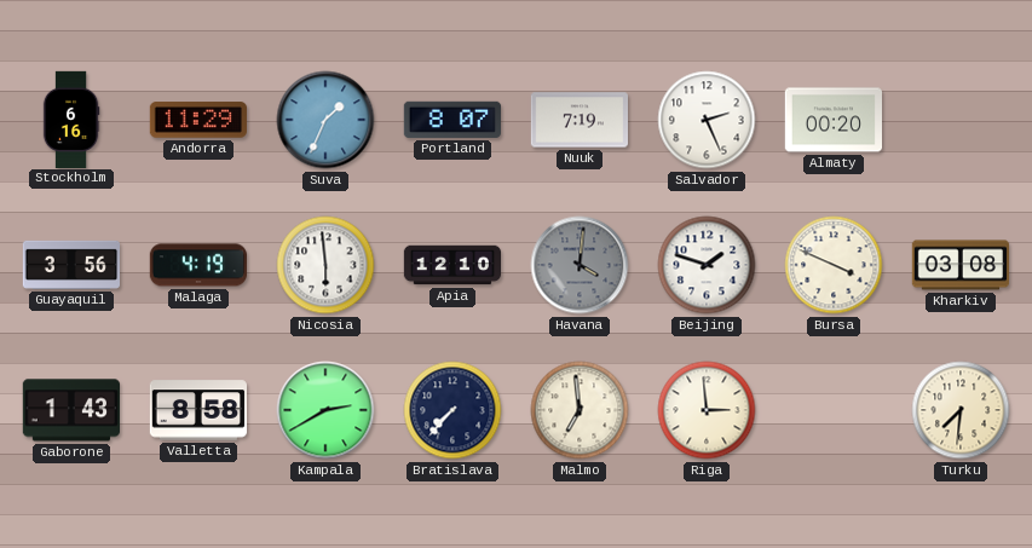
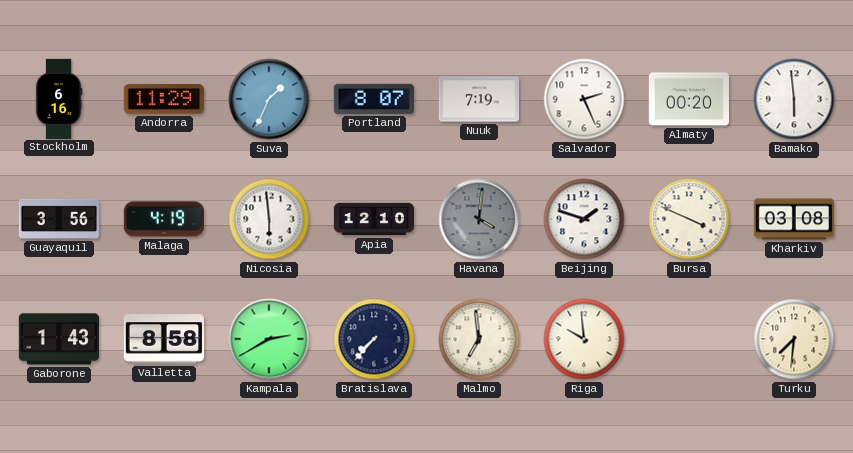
Bamako: none -> 5:59 (794, 99)
Riga: 2:59 -> 9:59 (584, 339)
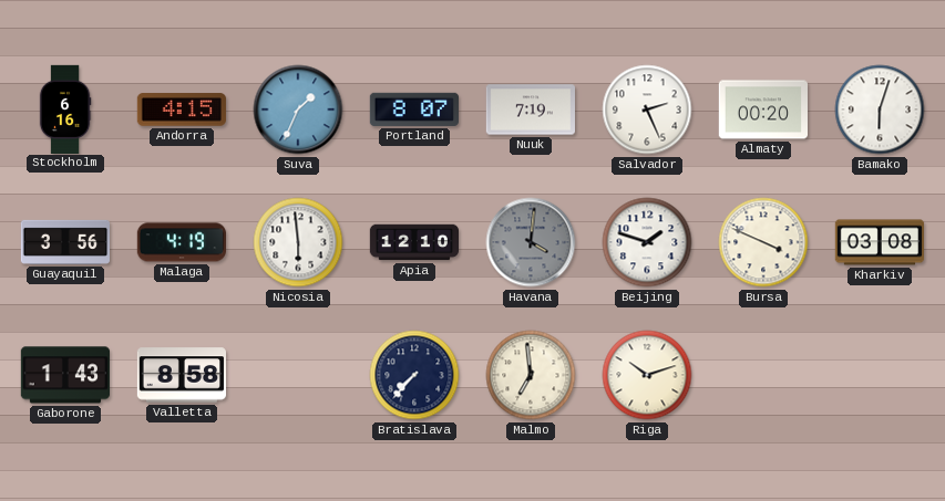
Andorra: 11:29 -> 4:15 (182, 109)
Bamako: 5:59 -> 6:03 (880, 109)
Kampala: 2:40 -> none (269, 339)
Riga: 9:59 -> 10:12 (647, 375)
Turku: 7:31 -> none (794, 339)
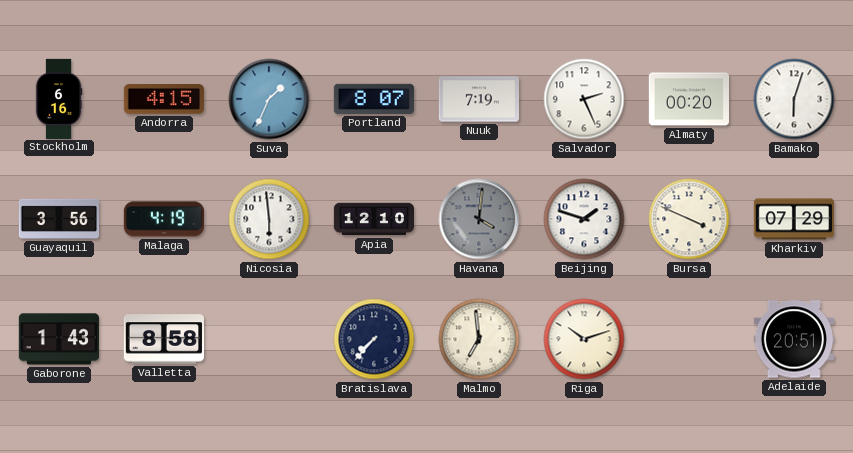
Kharkiv: 03:08 -> 07:29 (793, 219)
Adelaide: none -> 20:51 (793, 339)
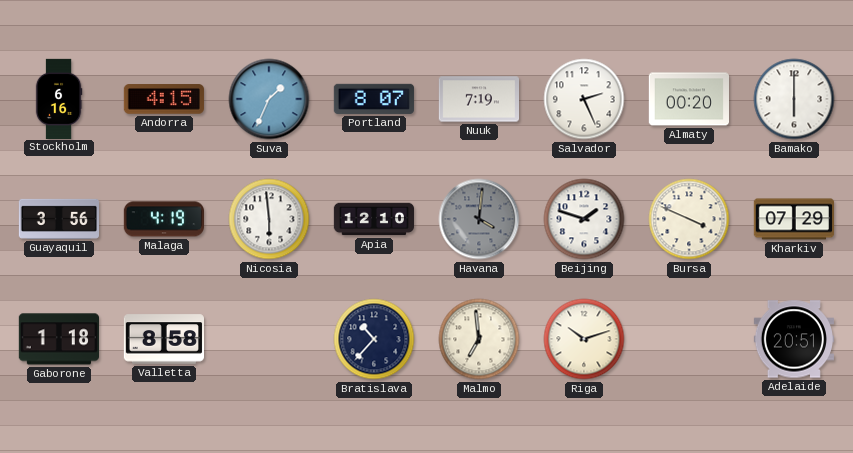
Bamako: 6:03 -> 6:00 (794, 99)
Gaborone: 1:43 -> 1:18 (58, 339)
Bratislava: 7:37 -> 10:37 (374, 339)
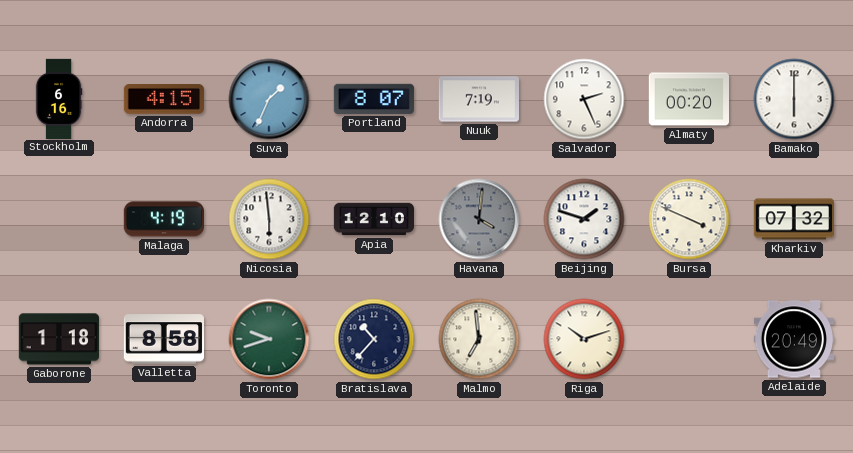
Guayaquil: 3:56 -> none (58, 219)
Kharkiv: 07:29 -> 07:32 (793, 219)
Toronto: none -> 9:42 (269, 339)
Adelaide: 20:51 -> 20:49 (793, 339)
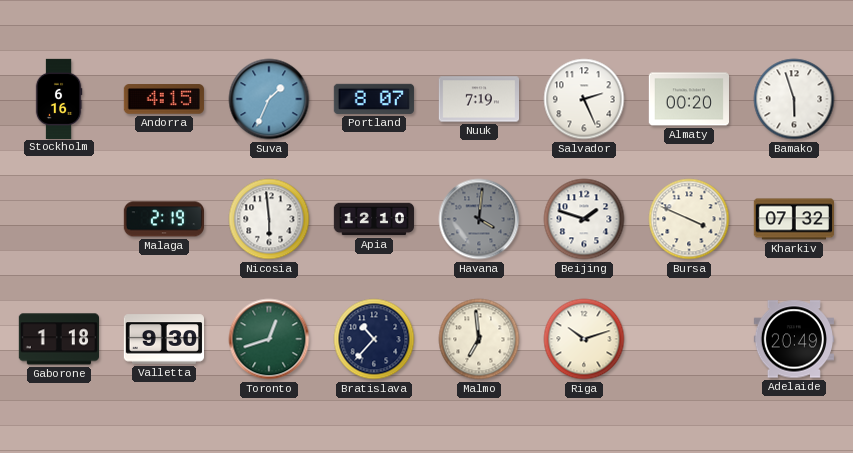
Bamako: 6:00 -> 5:57 (794, 99)
Malaga: 4:19 -> 2:19 (163, 219)
Valletta: 8:58 -> 9:30 (163, 339)
Toronto: 9:42 -> 12:42 (269, 339)
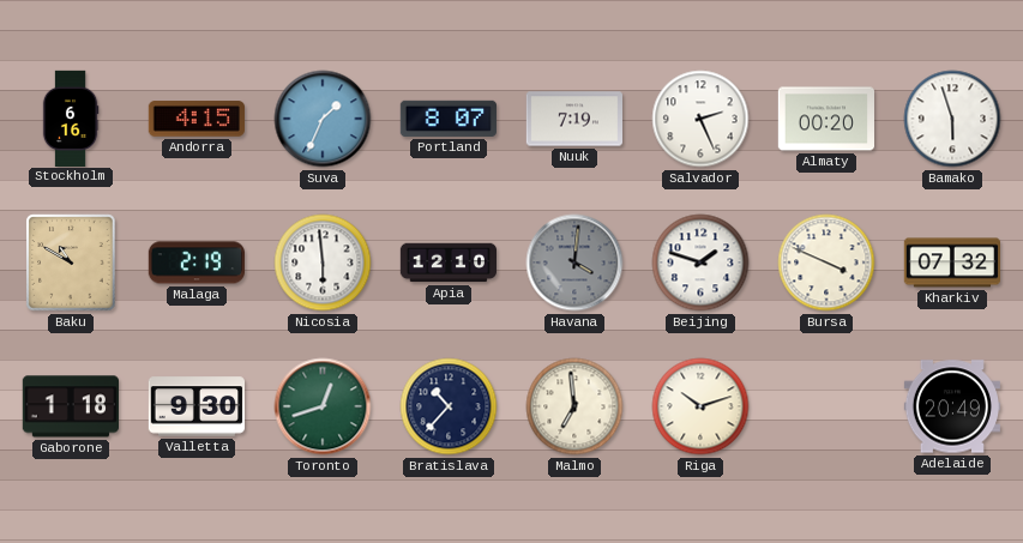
Baku: none -> 10:50 (71, 263)
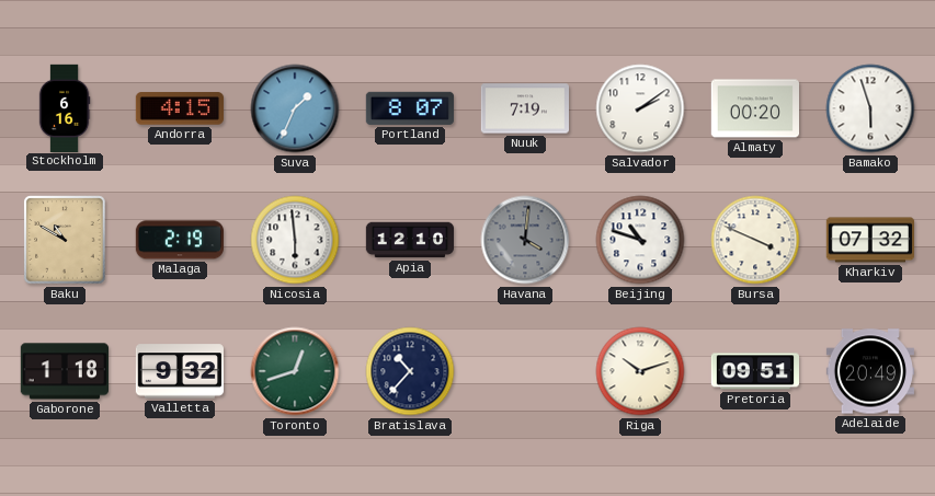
Salvador: 2:26 -> 2:09 (640, 108)
Beijing: 1:48 -> 10:48 (640, 240)
Valletta: 9:30 -> 9:32 (179, 371)
Malmo: 6:59 -> none (574, 406)
Pretoria: none -> 09:51 (754, 371)
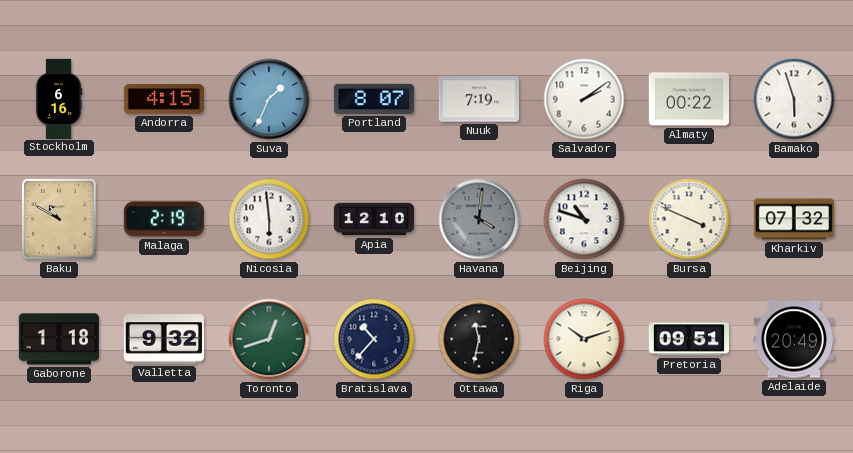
Almaty: 00:20 -> 00:22 (688, 99)
Ottawa: none -> 11:32 (479, 339)
